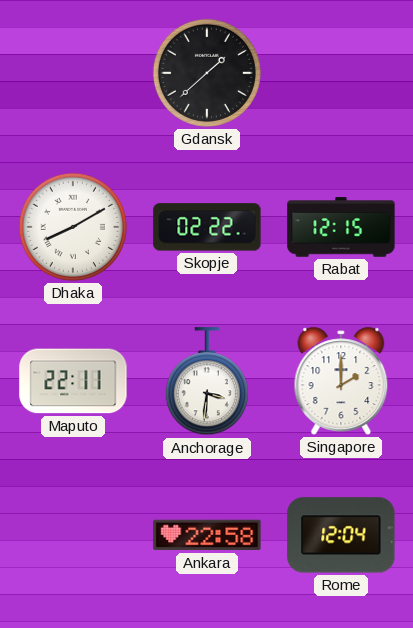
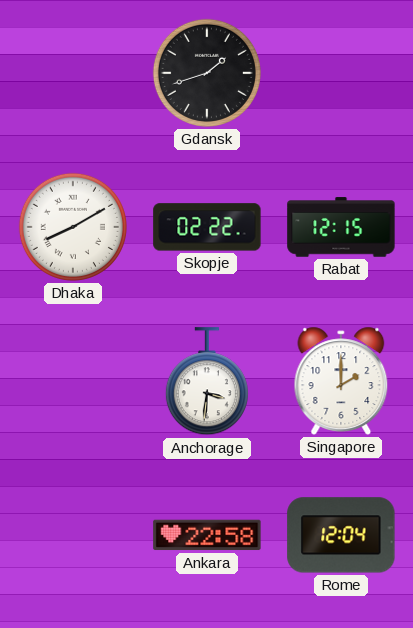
Gdansk: 1:38 -> 1:42 (207, 73)
Maputo: 22:11 -> none (73, 381)
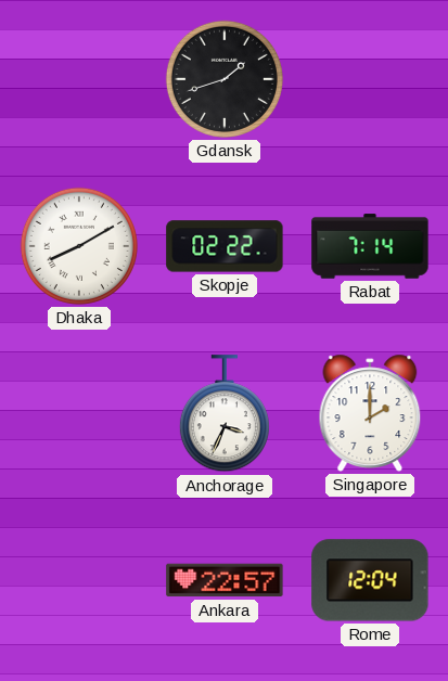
Rabat: 12:15 -> 7:14 (370, 246)
Anchorage: 3:31 -> 3:34 (225, 414)
Ankara: 22:58 -> 22:57 (225, 580)
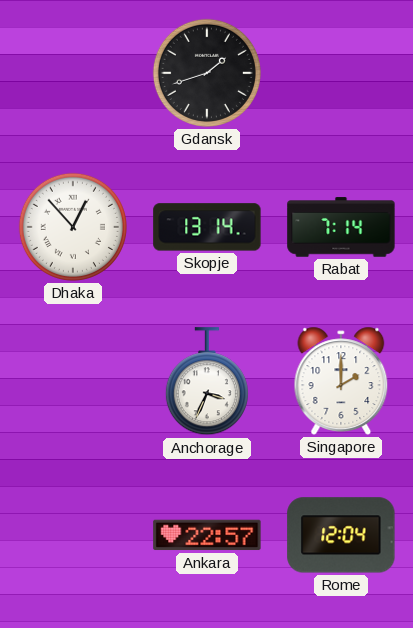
Dhaka: 8:10 -> 12:53 (73, 227)
Skopje: 02:22 -> 13:14 (207, 227)
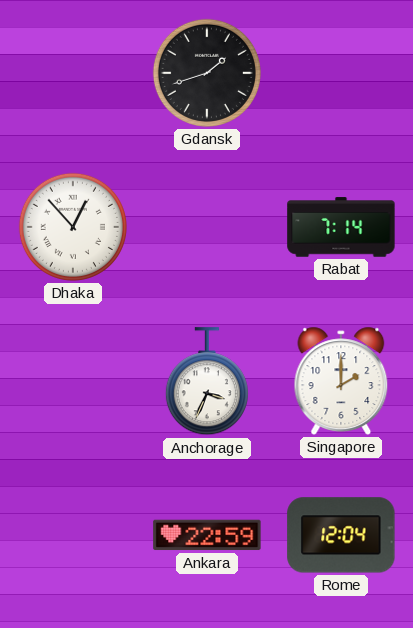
Skopje: 13:14 -> none (207, 227)
Ankara: 22:57 -> 22:59 (207, 535)
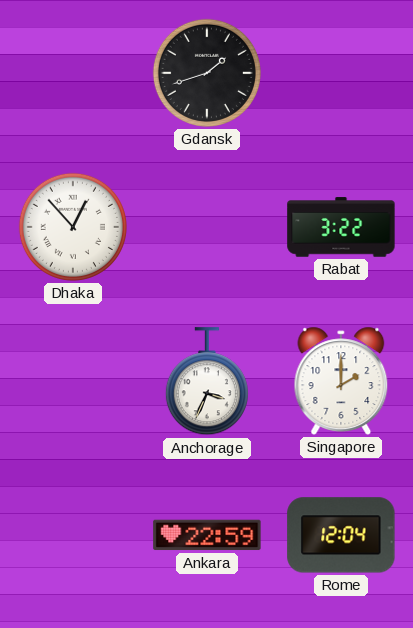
Rabat: 7:14 -> 3:22 (341, 227)
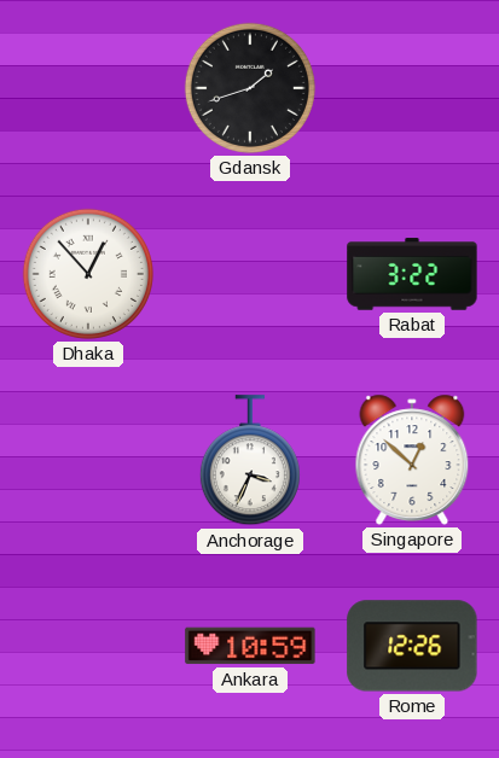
Singapore: 2:00 -> 12:52 (412, 460)
Ankara: 22:59 -> 10:59 (250, 646)
Rome: 12:04 -> 12:26 (412, 646)
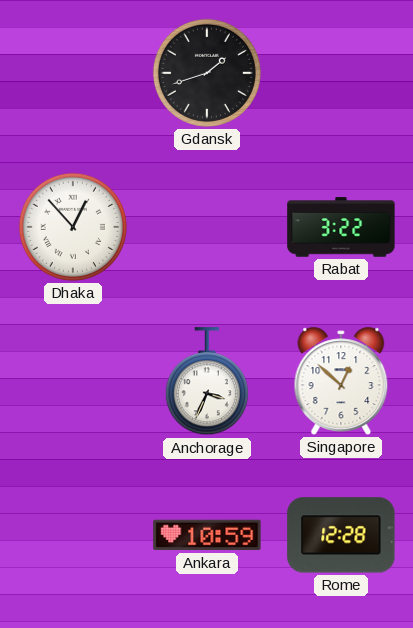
Rome: 12:26 -> 12:28 (341, 535)
